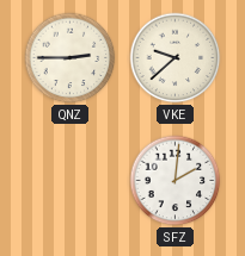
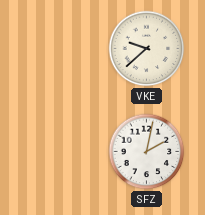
QNZ: 2:45 -> none (71, 58)
SFZ: 2:01 -> 2:02 (147, 152)
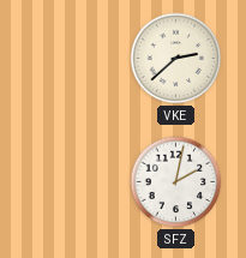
VKE: 9:38 -> 2:38 (176, 59)
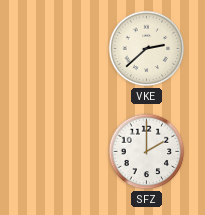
SFZ: 2:02 -> 2:00 (147, 152)
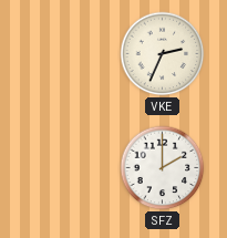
VKE: 2:38 -> 2:34 (163, 54)
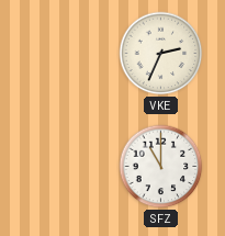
SFZ: 2:00 -> 11:00 (161, 167)
